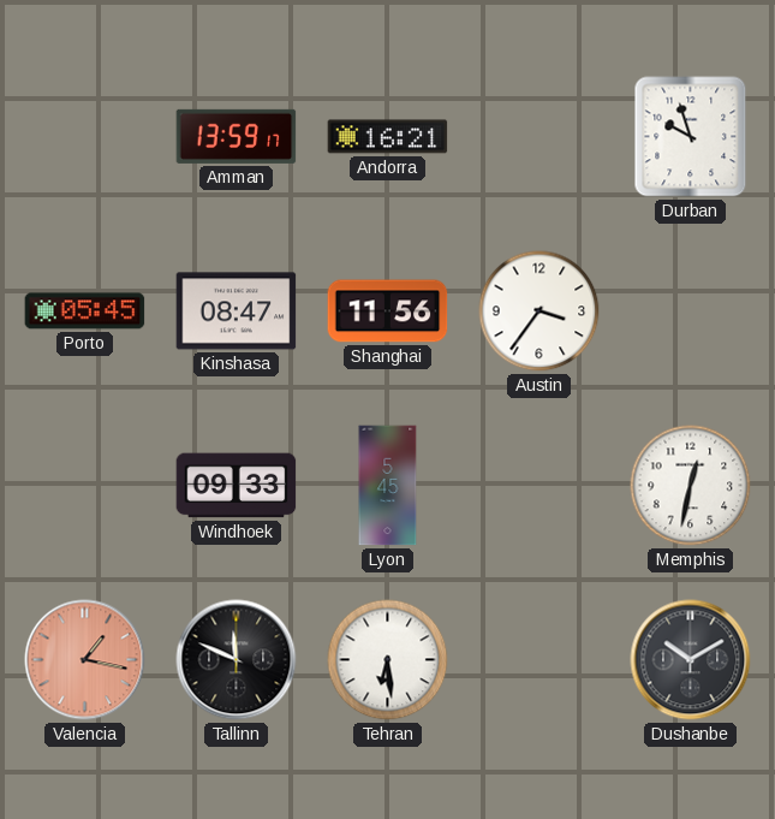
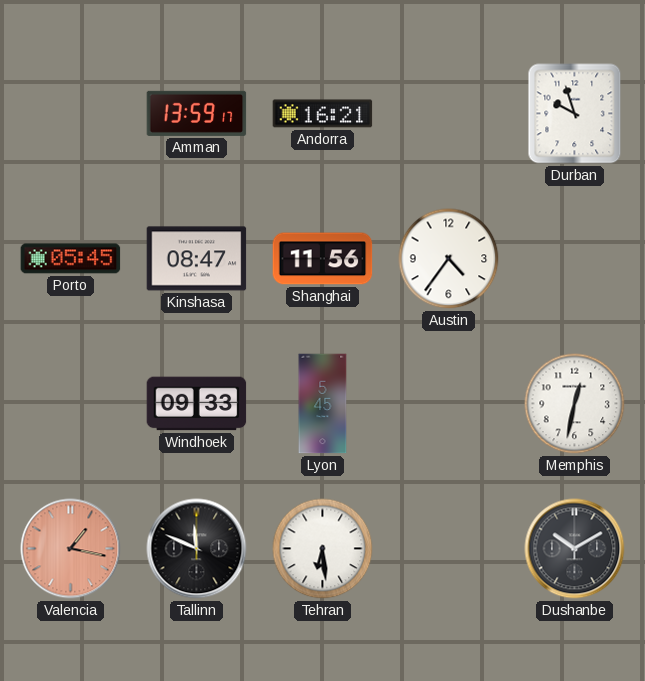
Austin: 3:36 -> 4:36 (449, 259)
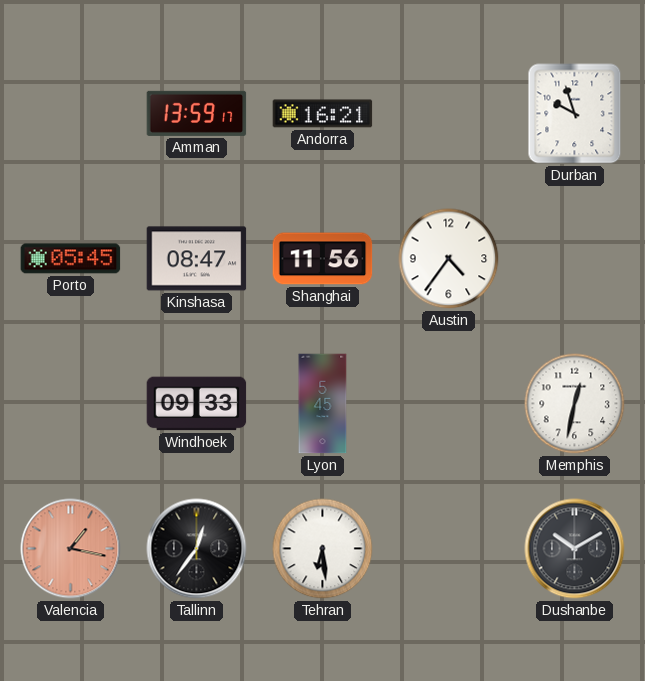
Tallinn: 11:49 -> 12:36 (197, 549)
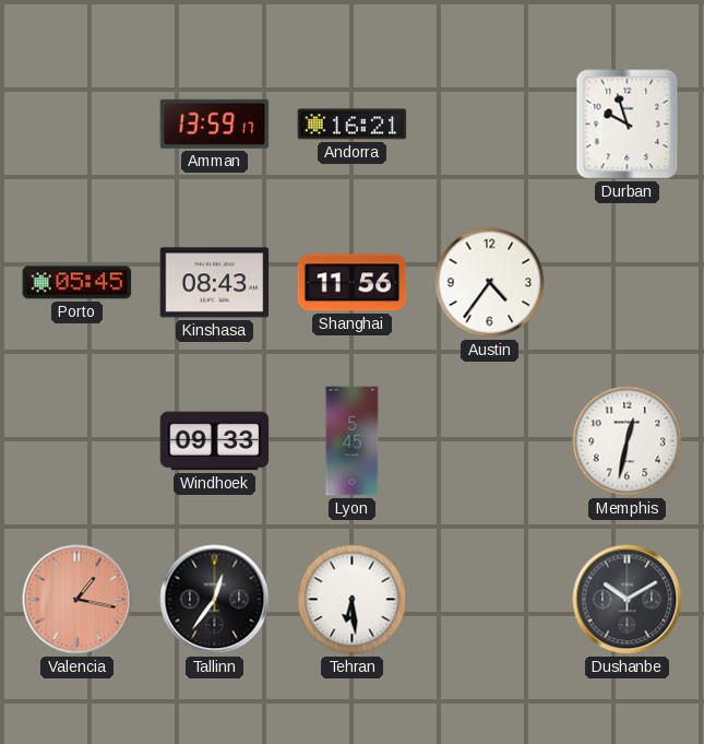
Kinshasa: 08:47 -> 08:43 (215, 283)
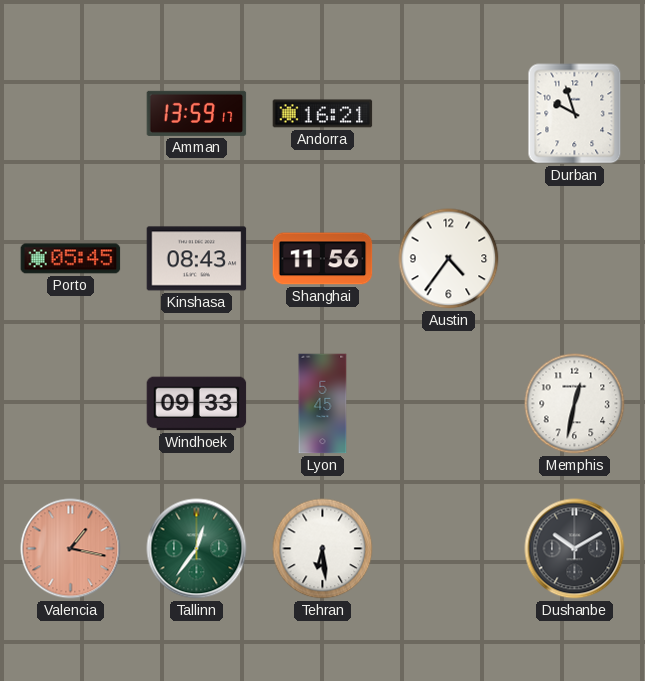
Tallinn dial: black -> green (197, 549)
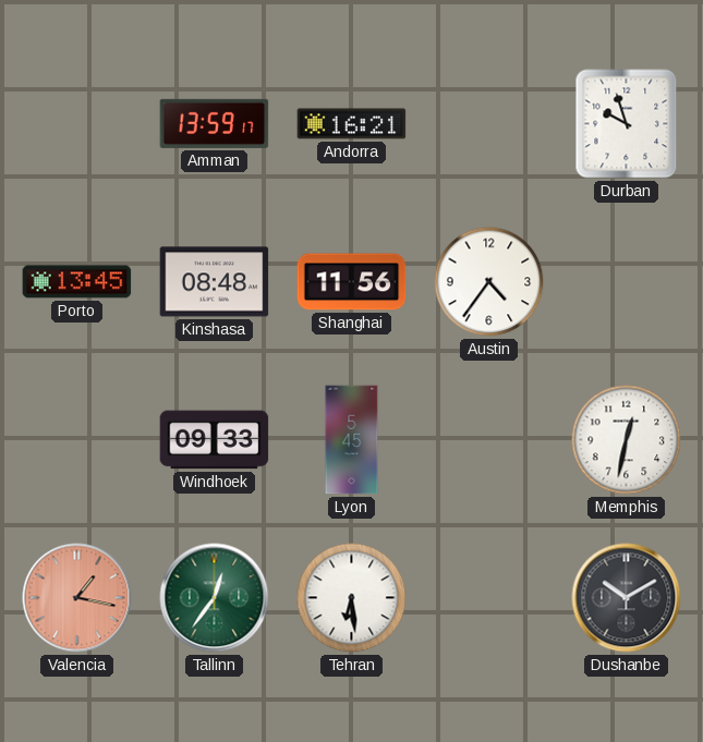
Porto: 05:45 -> 13:45 (77, 282)
Kinshasa: 08:43 -> 08:48 (215, 282)
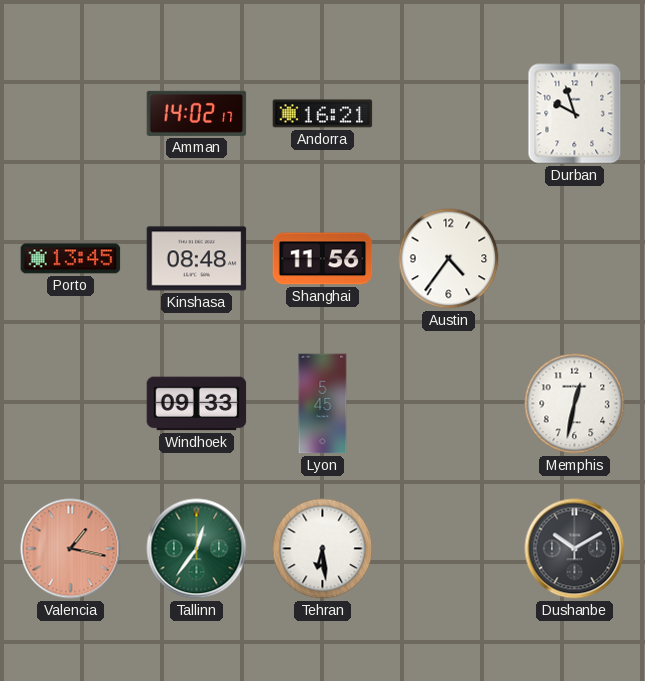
Amman: 13:59 -> 14:02 (197, 113)
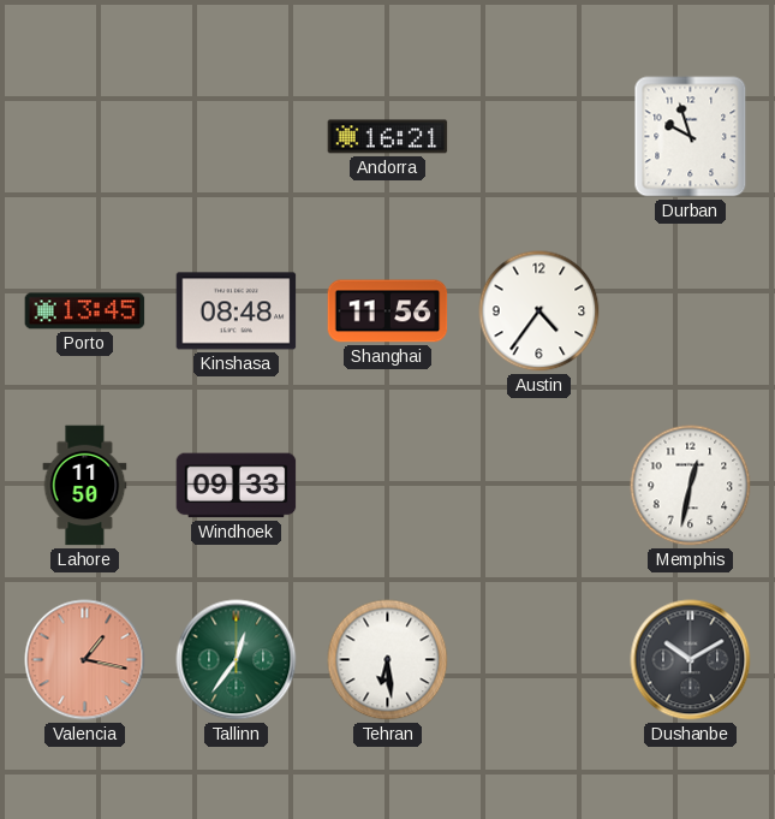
Amman: 14:02 -> none (197, 113)
Lahore: none -> 11:50 (85, 486)
Lyon: 5:45 -> none (323, 404)
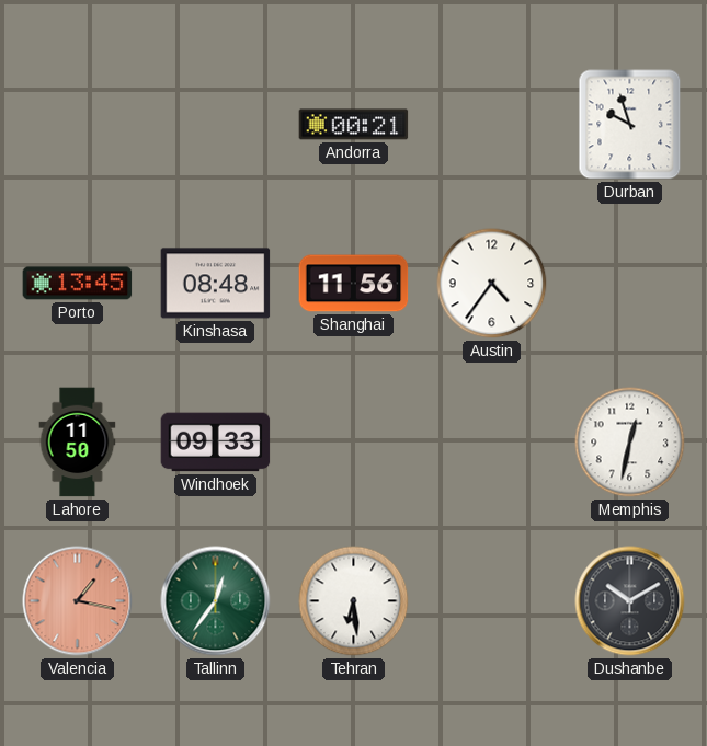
Andorra: 16:21 -> 00:21 (354, 125)
